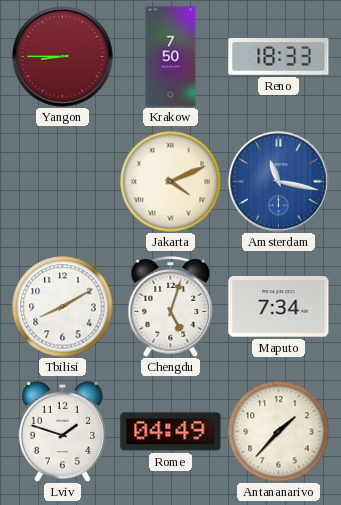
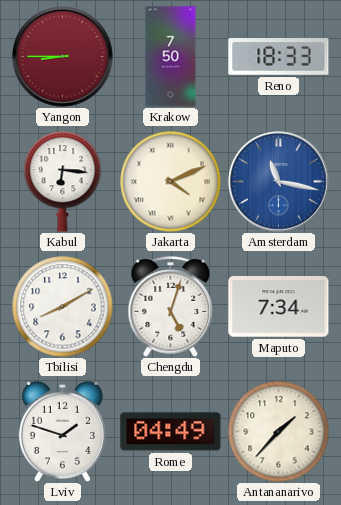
Kabul: none -> 6:16 (63, 182)
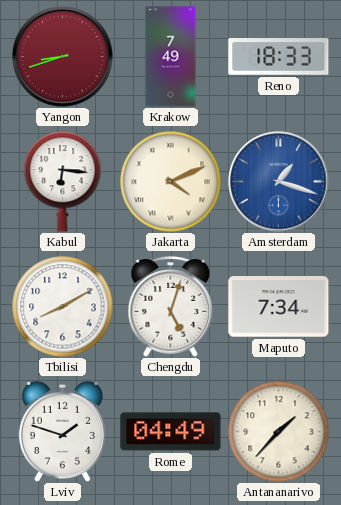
Yangon: 8:45 -> 8:42 (63, 57)
Krakow: 7:50 -> 7:49 (171, 57)
Amsterdam: 11:17 -> 1:18 (279, 182)
